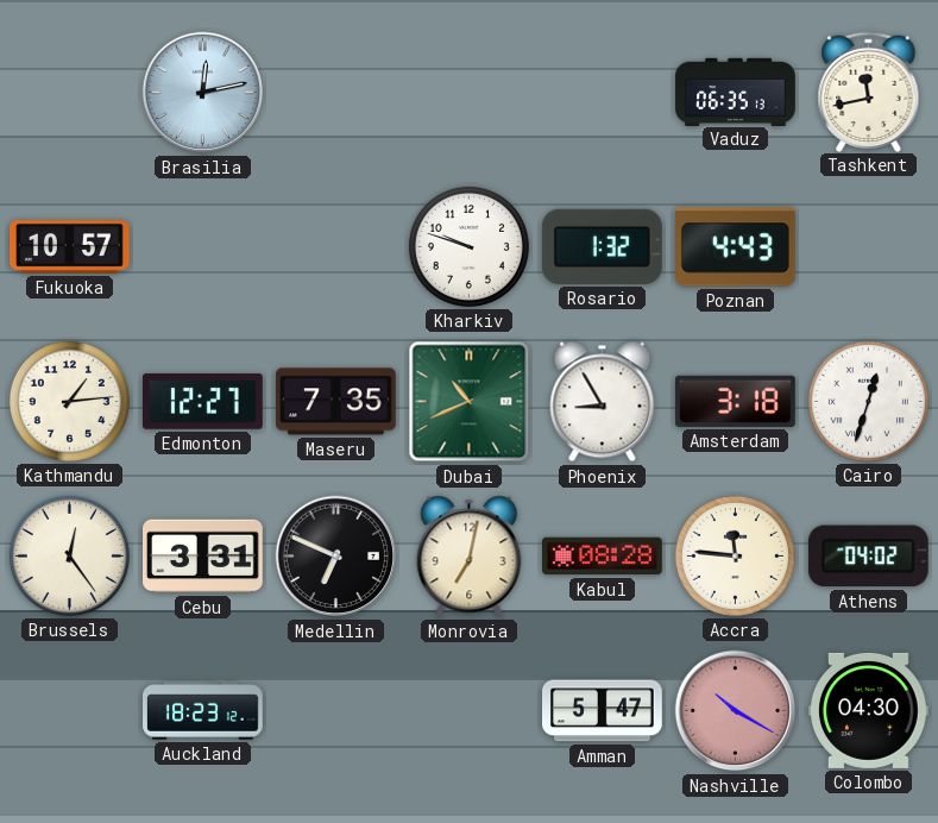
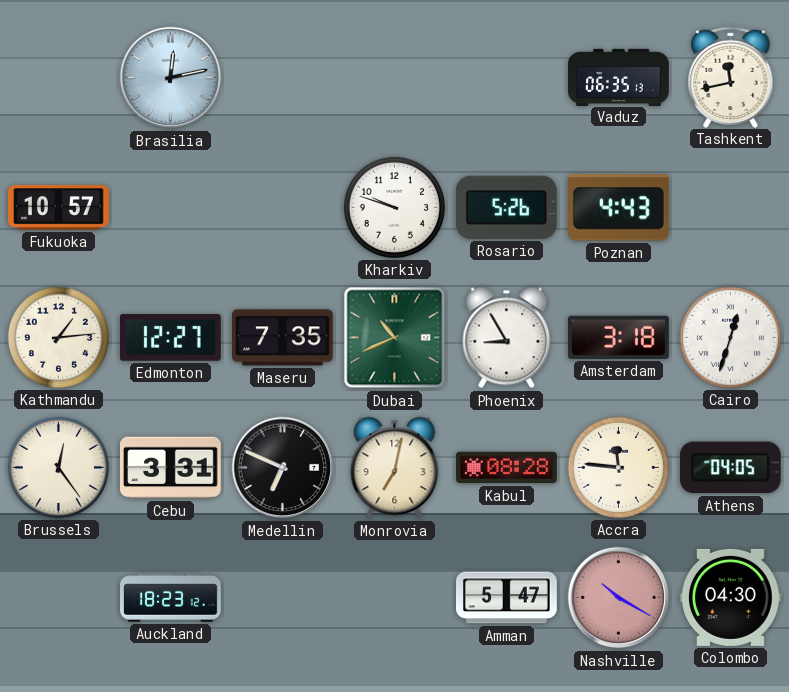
Rosario: 1:32 -> 5:26 (506, 207)
Athens: 04:02 -> 04:05 (730, 468)
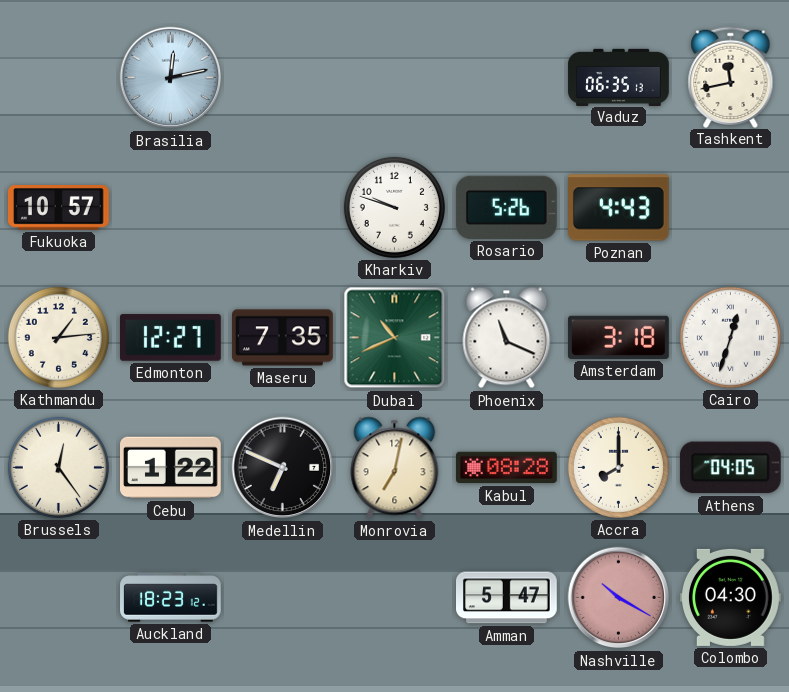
Phoenix: 8:55 -> 11:19 (507, 338)
Cebu: 3:31 -> 1:22 (171, 468)
Accra: 11:46 -> 8:00 (618, 467)
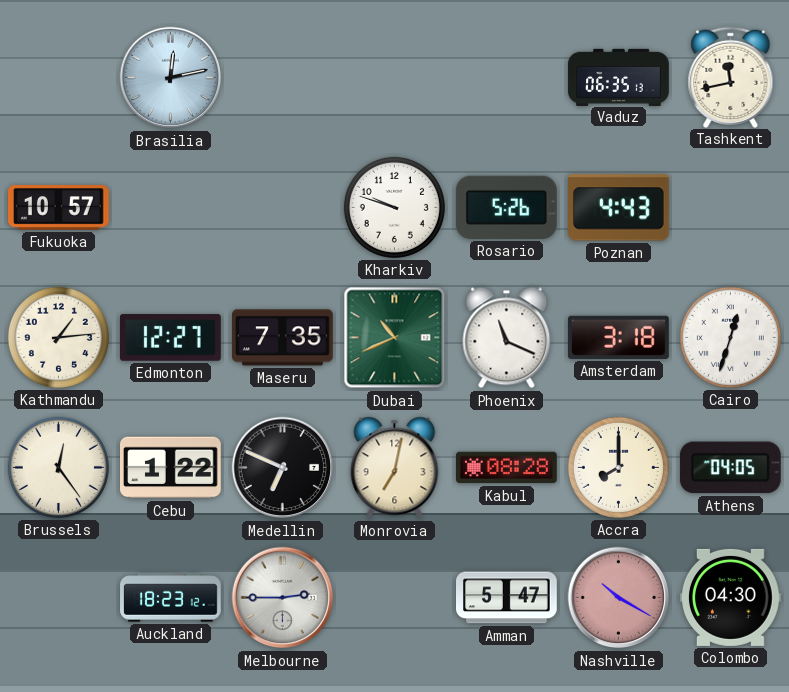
Melbourne: none -> 2:45 (283, 598)
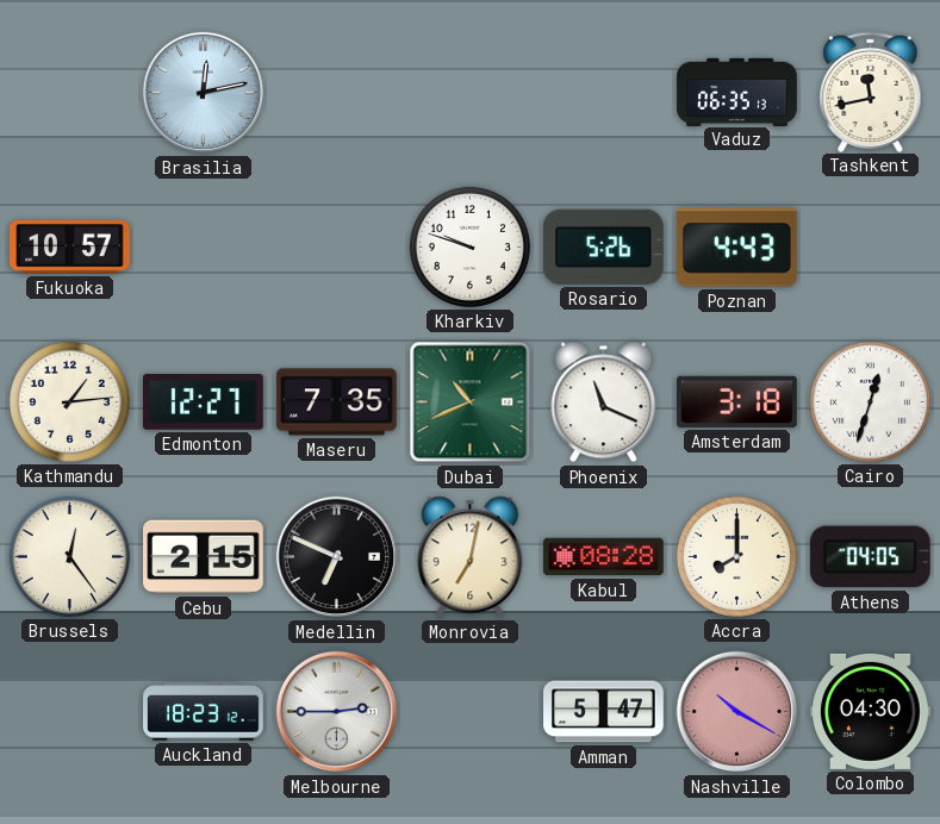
Cebu: 1:22 -> 2:15 (204, 557)
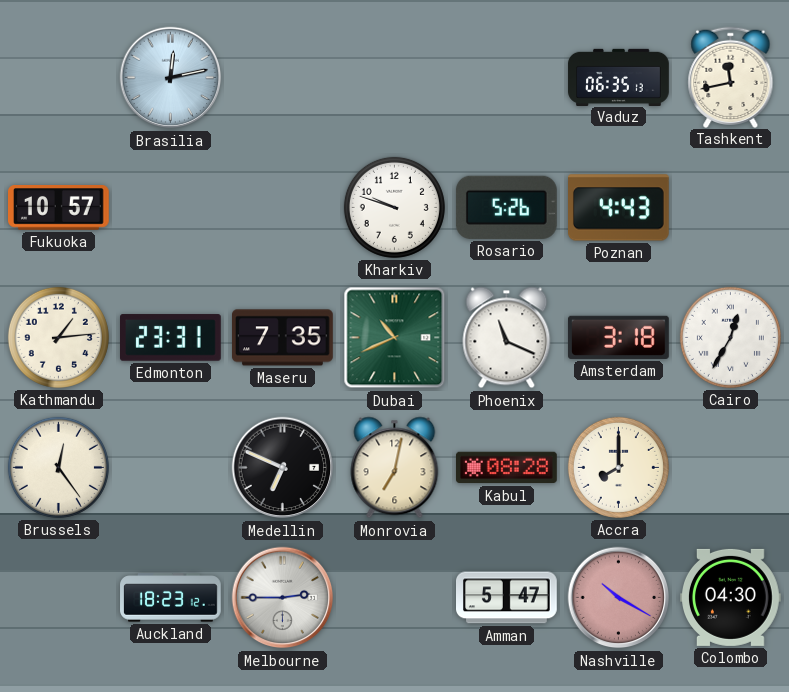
Edmonton: 12:27 -> 23:31 (171, 338)
Cairo: 12:33 -> 12:35 (730, 337)
Cebu: 2:15 -> none (204, 557)
Athens: 04:05 -> none (870, 557)
